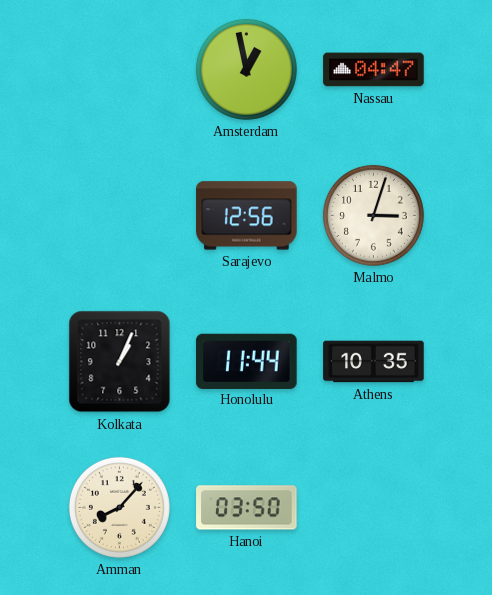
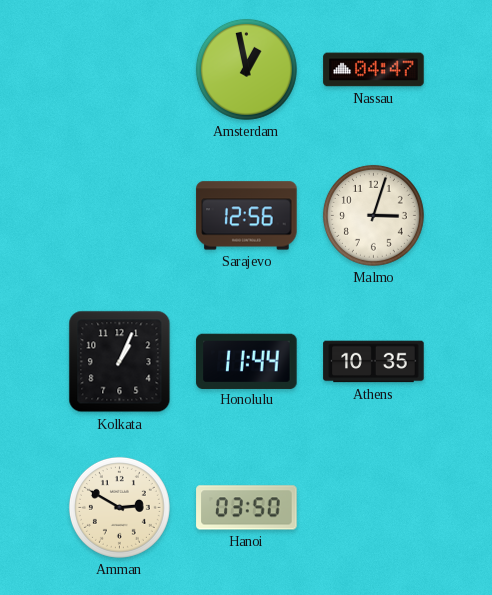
Amman: 8:07 -> 2:50 (119, 507)
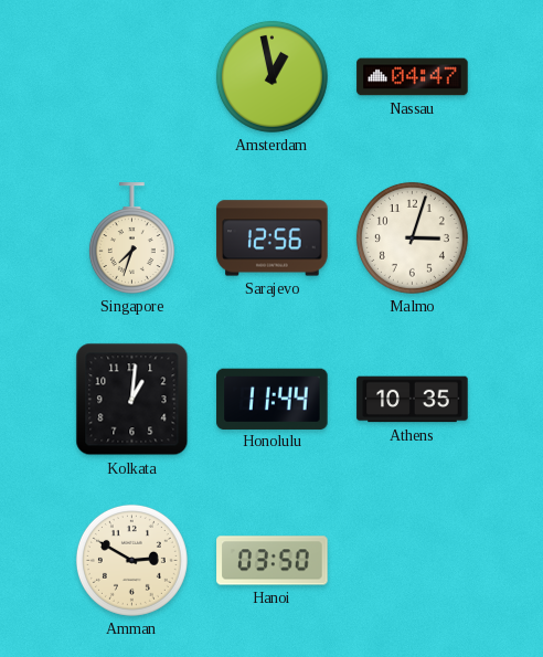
Singapore: none -> 7:33 (131, 239)
Kolkata: 1:04 -> 1:01 (132, 400)
